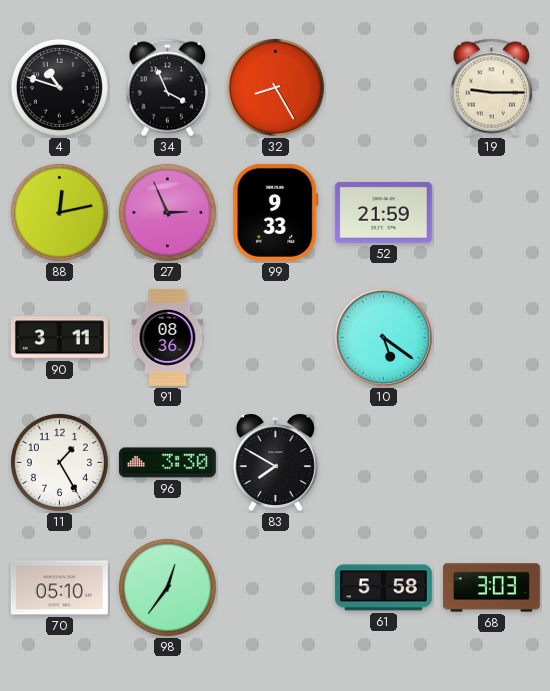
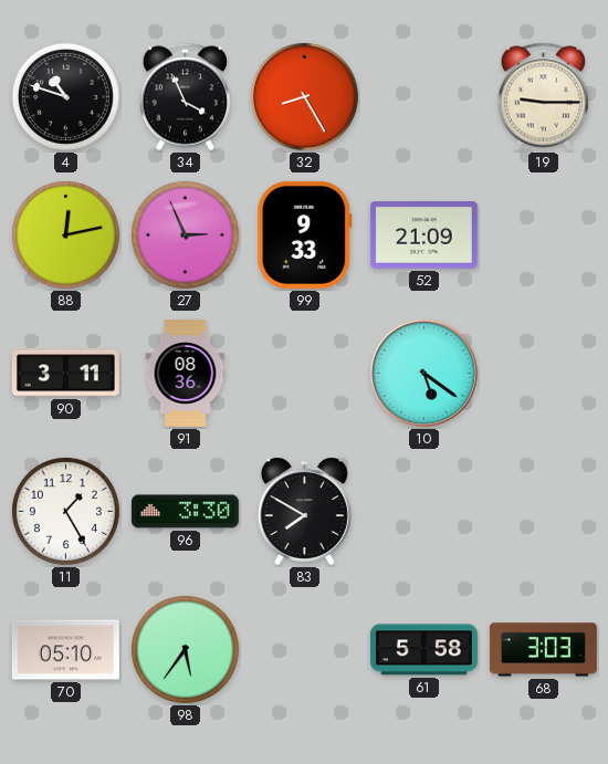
52: 21:59 -> 21:09 (423, 236)
98: 12:36 -> 5:36 (185, 649)
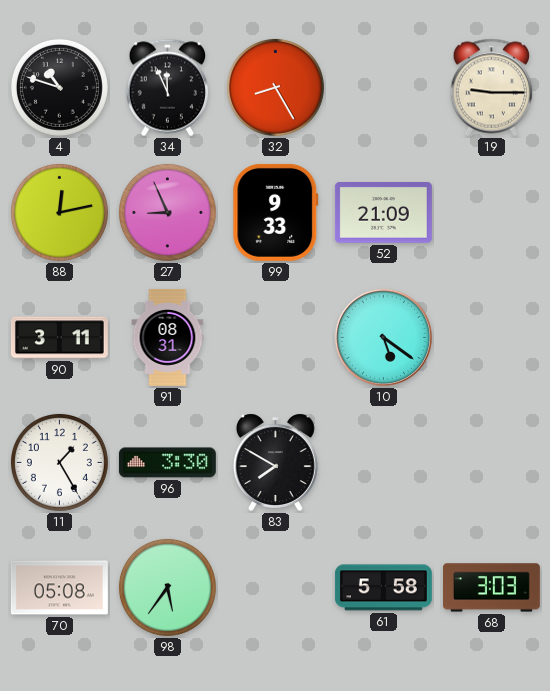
34: 3:56 -> 11:56 (168, 88)
27: 2:56 -> 8:56 (167, 212)
91: 08:36 -> 08:31 (168, 337)
70: 05:10 -> 05:08 (59, 588)
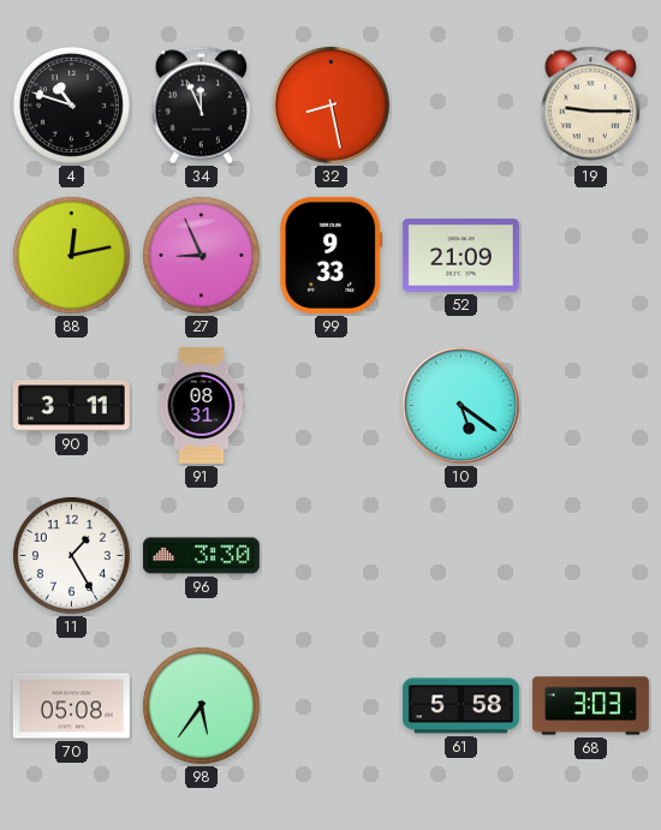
32: 8:25 -> 8:28 (330, 105)
83: 7:50 -> none (275, 462)
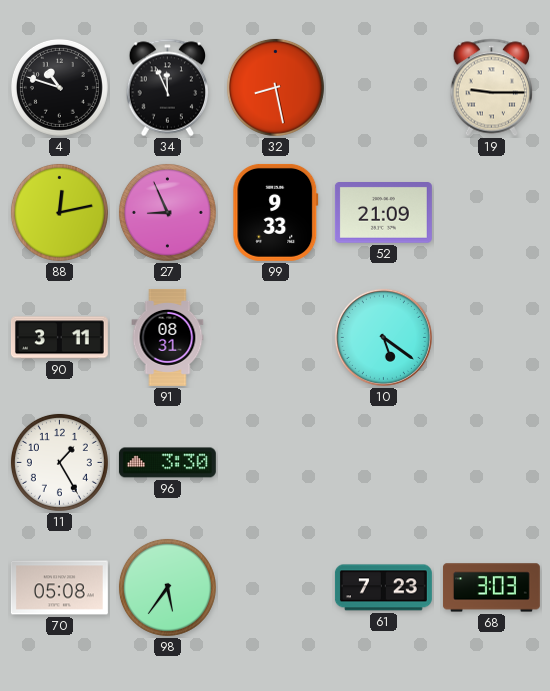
61: 5:58 -> 7:23 (383, 588)
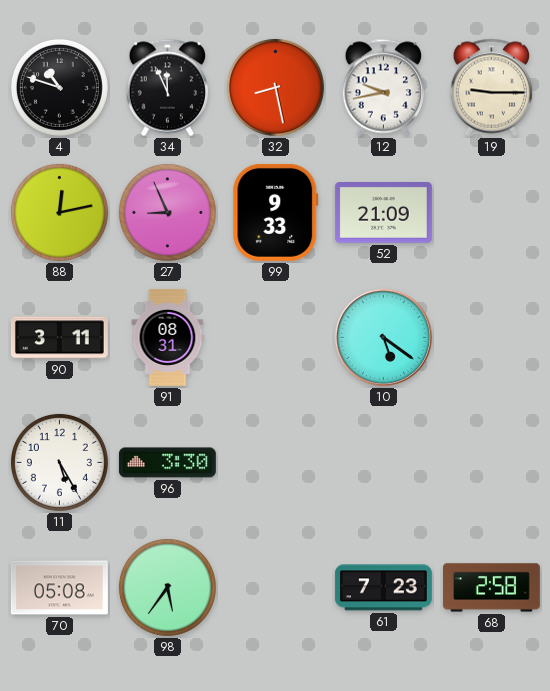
12: none -> 9:43 (384, 88)
11: 1:25 -> 5:25 (59, 462)
68: 3:03 -> 2:58 (491, 588)
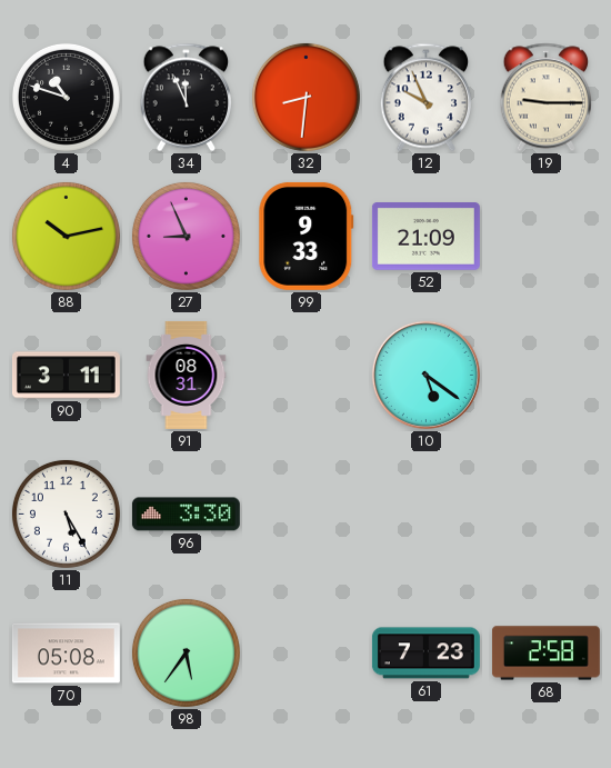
32: 8:28 -> 8:31 (305, 97)
12: 9:43 -> 9:56 (427, 98)
88: 12:13 -> 10:13 (66, 236)
